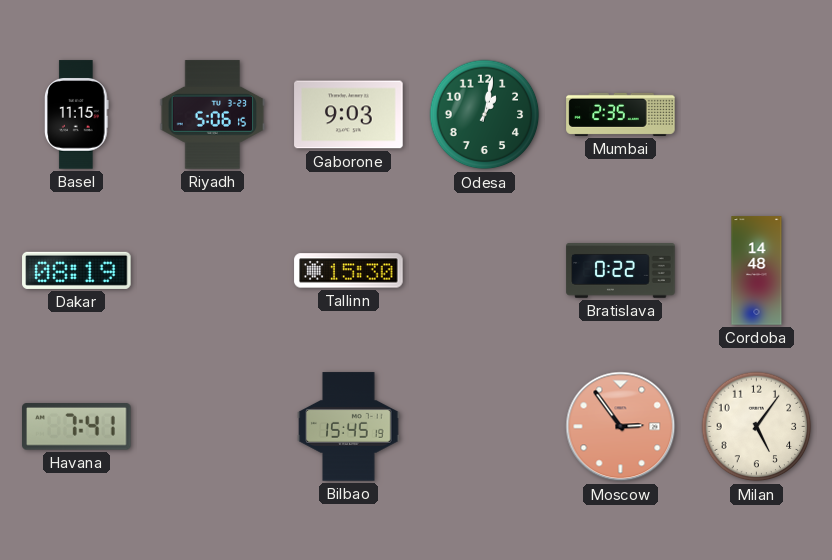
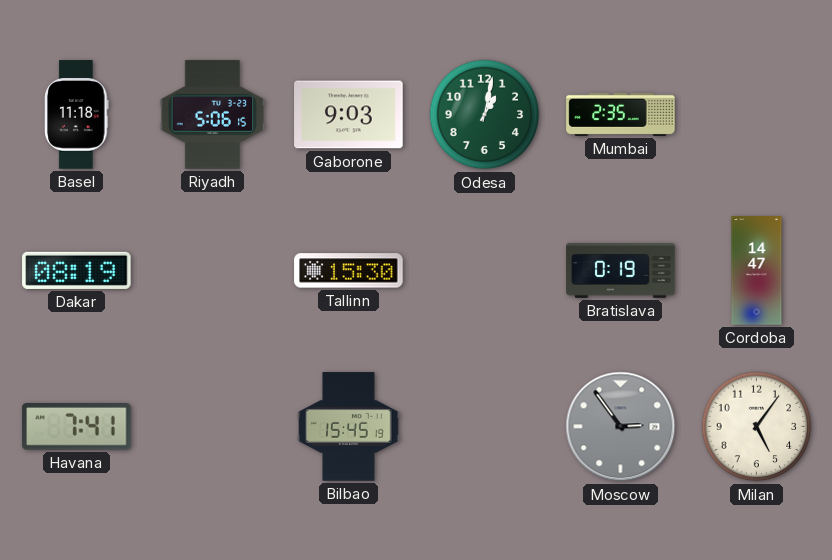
Basel: 11:15 -> 11:18 (77, 115)
Bratislava: 0:22 -> 0:19 (621, 271)
Cordoba: 14:48 -> 14:47 (757, 271)
Moscow dial: salmon -> grey (621, 427)
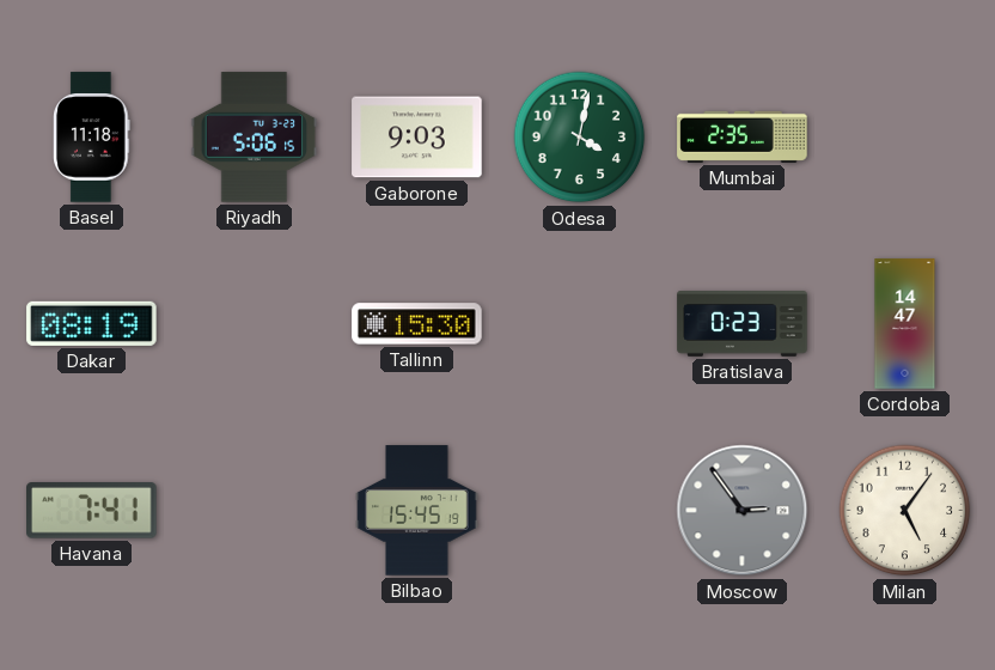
Odesa: 1:02 -> 4:02 (580, 138)
Bratislava: 0:19 -> 0:23 (743, 324)
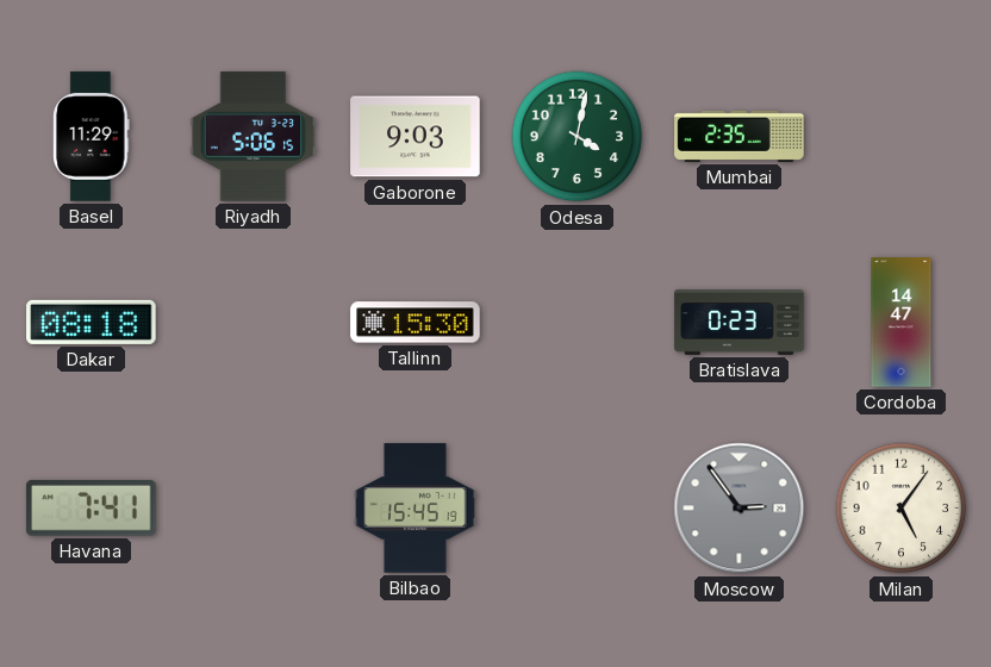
Basel: 11:18 -> 11:29 (92, 137)
Dakar: 08:19 -> 08:18 (92, 322)
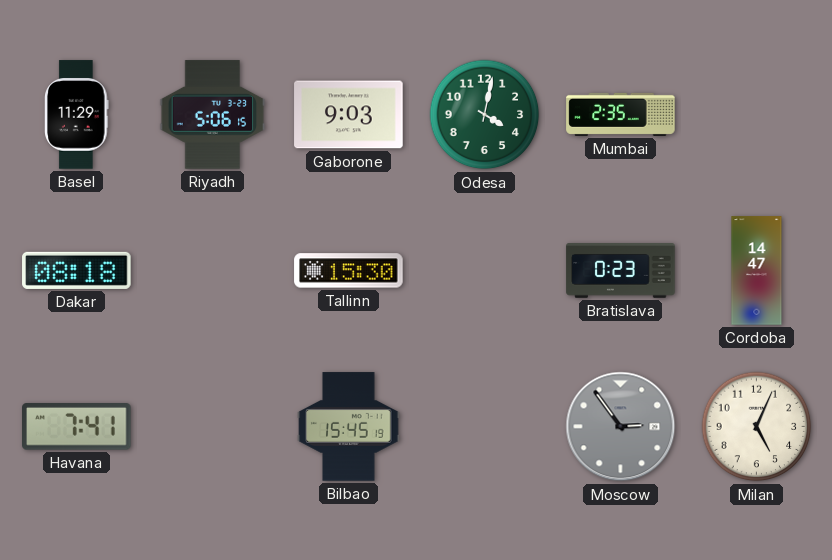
Milan: 5:06 -> 5:04 (757, 427)
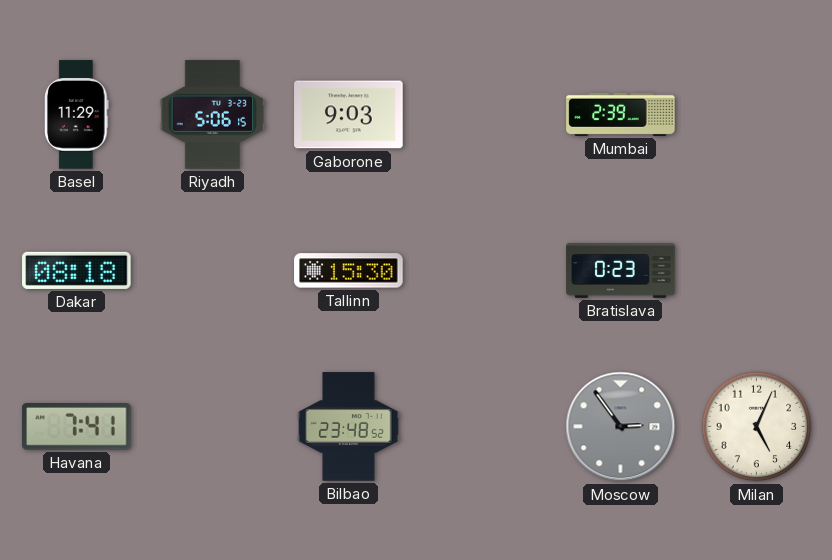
Odesa: 4:02 -> none (485, 115)
Mumbai: 2:35 -> 2:39 (621, 114)
Cordoba: 14:47 -> none (757, 271)
Bilbao: 15:45 -> 23:48 (349, 427)
